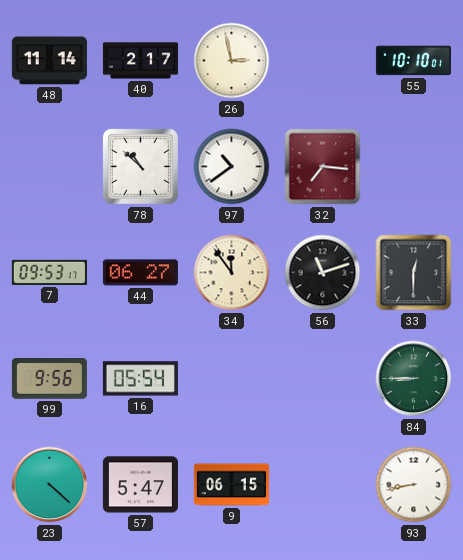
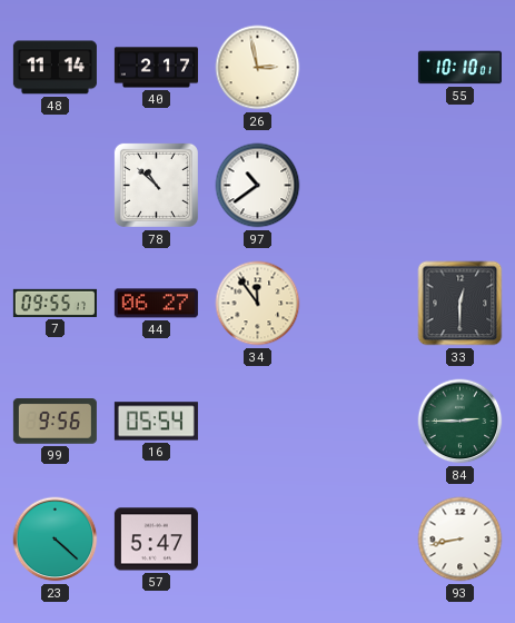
32: 7:16 -> none (323, 167)
7: 09:53 -> 09:55 (55, 303)
56: 11:12 -> none (323, 273)
84: 8:45 -> 2:45 (460, 422)
9: 06:15 -> none (231, 485)
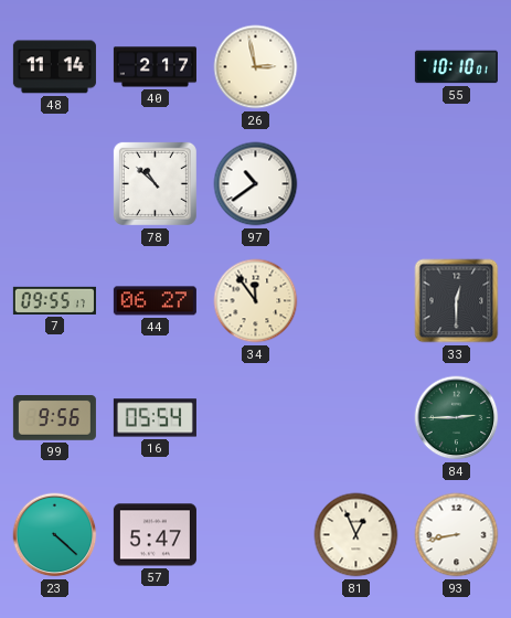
81: none -> 12:56 (356, 535)
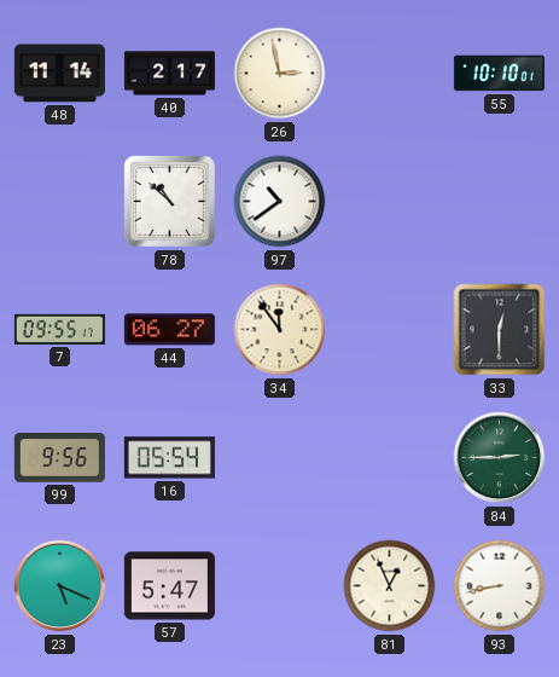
23: 4:22 -> 5:19 (60, 586)
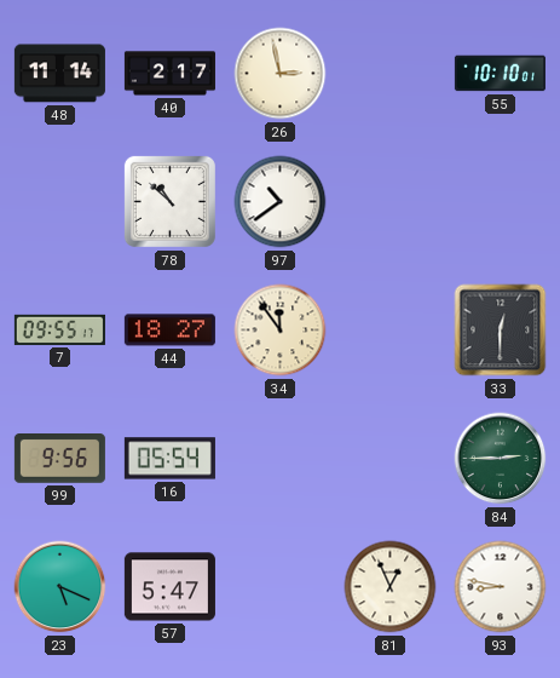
44: 06:27 -> 18:27 (169, 331)
93: 8:43 -> 8:47 (501, 587)
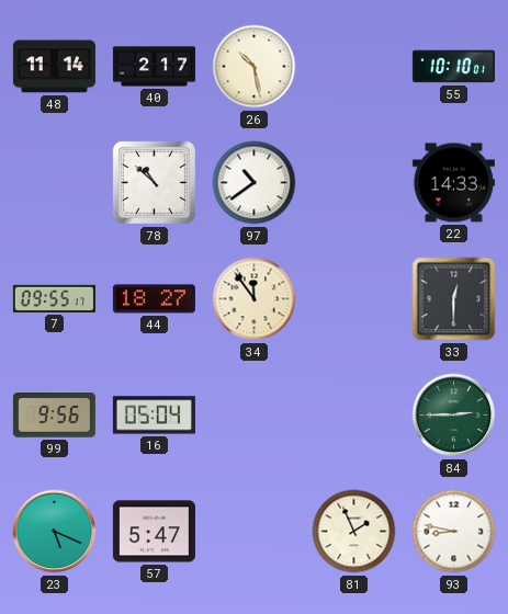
26: 2:58 -> 10:28 (255, 67)
22: none -> 14:33 (453, 183)
16: 05:54 -> 05:04 (154, 416)
81: 12:56 -> 1:56 (354, 532)
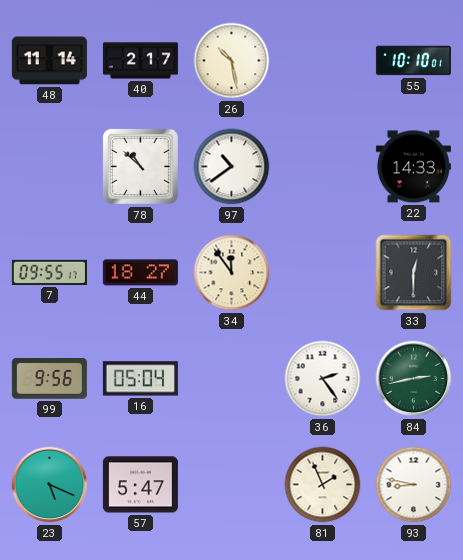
36: none -> 2:24 (323, 379)
84: 2:45 -> 2:43 (414, 379)
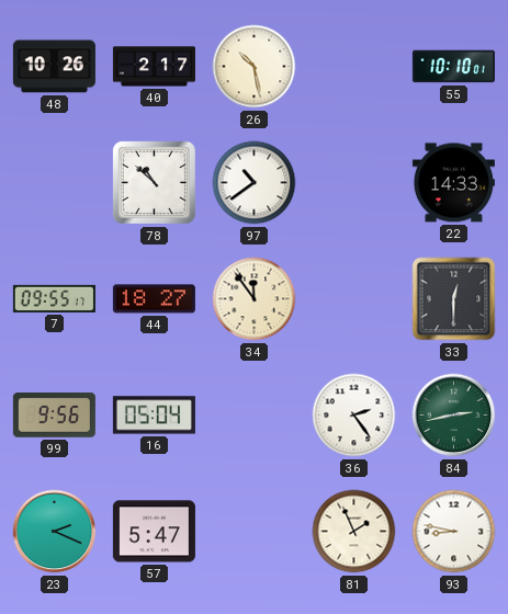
48: 11:14 -> 10:26 (54, 67)
23: 5:19 -> 2:19 (55, 532)
